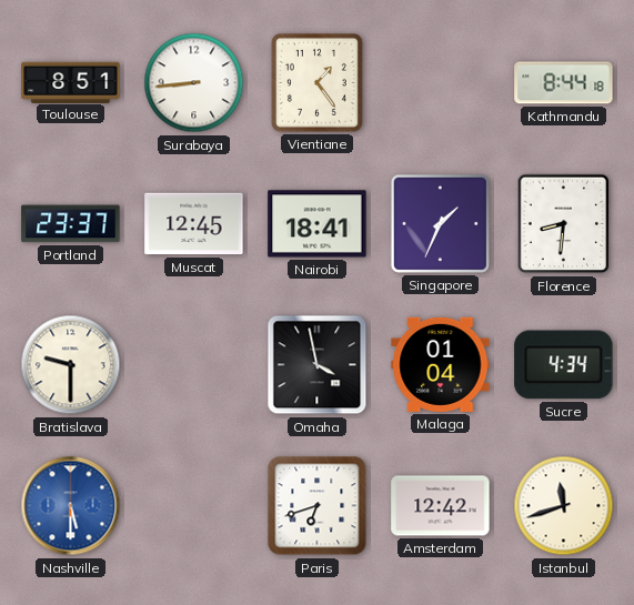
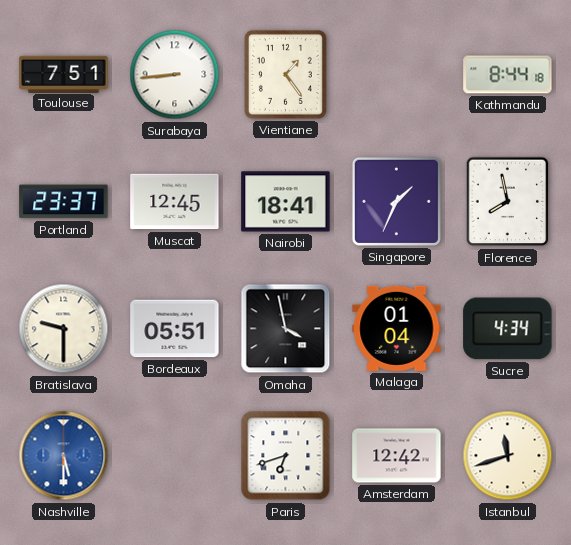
Toulouse: 8:51 -> 7:51 (64, 74)
Florence: 8:31 -> 7:58 (508, 202)
Bordeaux: none -> 05:51 (175, 329)
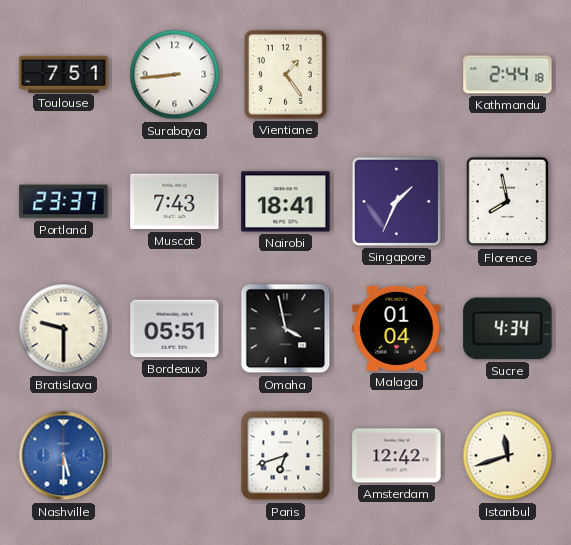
Kathmandu: 8:44 -> 2:44 (508, 75)
Muscat: 12:45 -> 7:43 (175, 202)
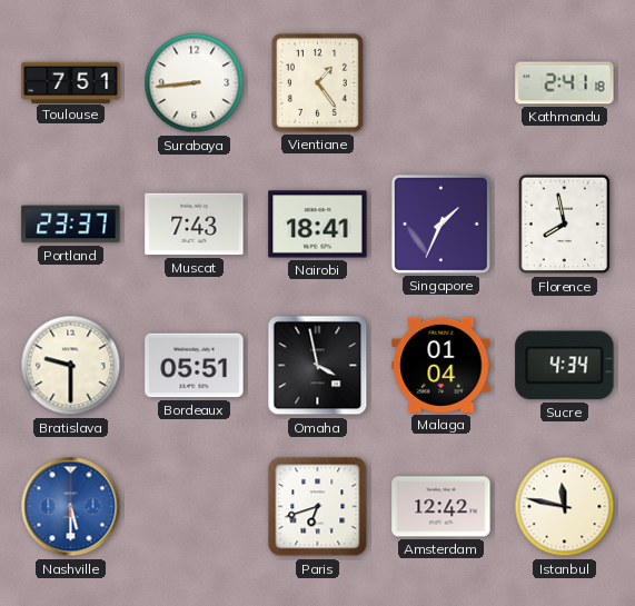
Kathmandu: 2:44 -> 2:41 (565, 83)
Istanbul: 11:42 -> 11:47 (565, 507)
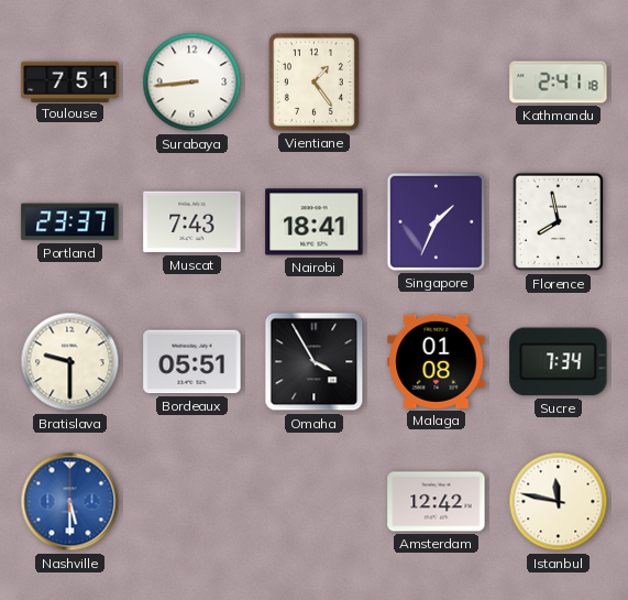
Omaha: 3:58 -> 3:55 (315, 362)
Malaga: 01:04 -> 01:08 (437, 361)
Sucre: 4:34 -> 7:34 (559, 362)
Paris: 6:42 -> none (318, 507)
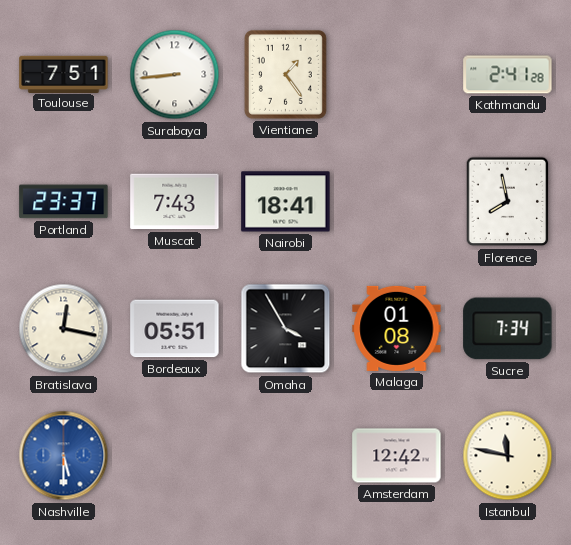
Kathmandu: 2:41:18 -> 2:41:28 (508, 75)
Singapore: 1:34 -> none (436, 221)
Bratislava: 9:30 -> 12:17 (64, 329)
